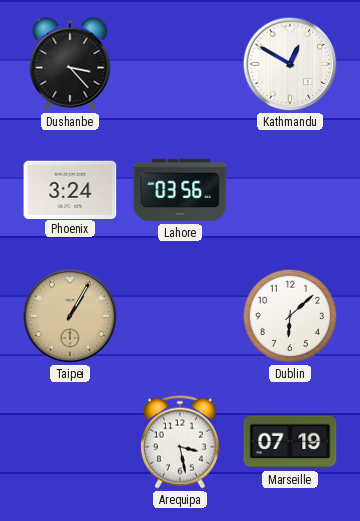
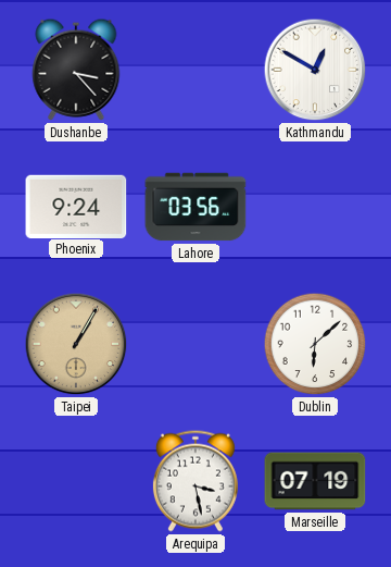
Phoenix: 3:24 -> 9:24 (76, 206)
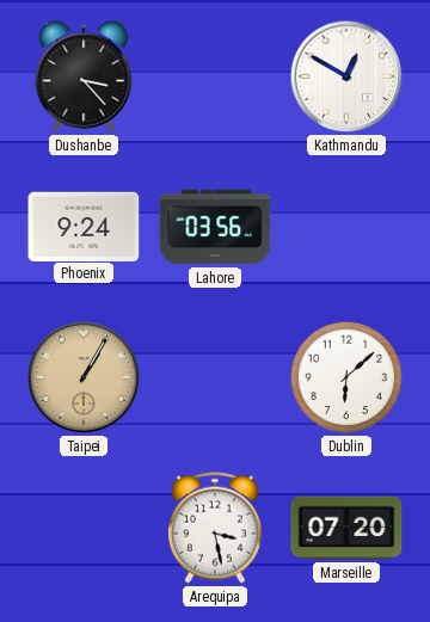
Marseille: 07:19 -> 07:20 (346, 528)
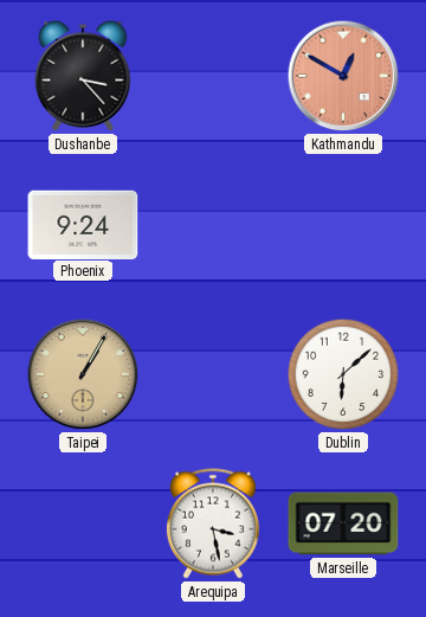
Kathmandu dial: white -> salmon (343, 76)
Lahore: 03:56 -> none (215, 227)
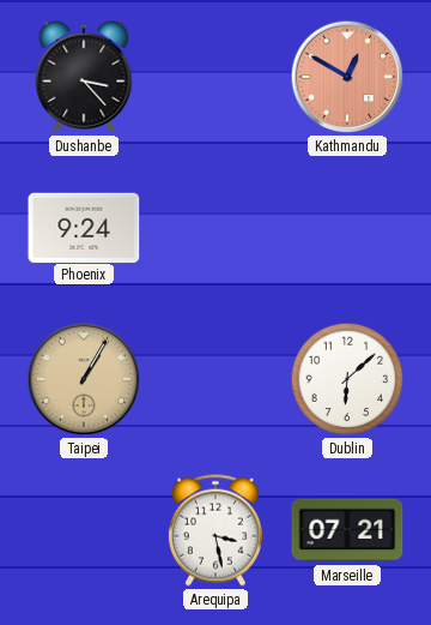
Marseille: 07:20 -> 07:21 (347, 530)
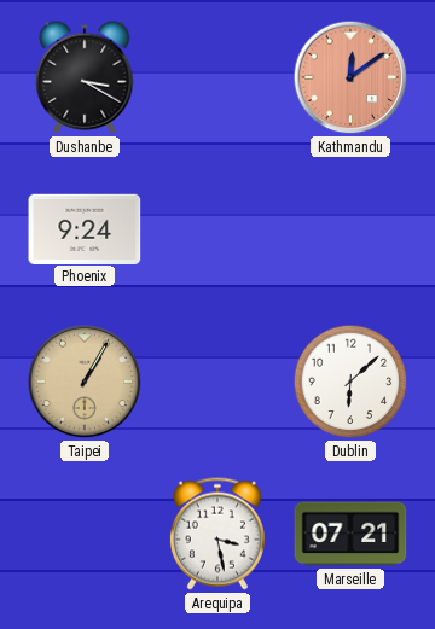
Dushanbe: 3:23 -> 3:20 (85, 77)
Kathmandu: 12:50 -> 12:09 (350, 77)
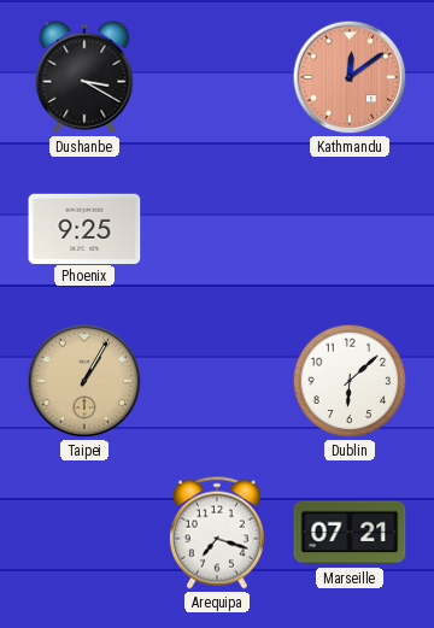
Phoenix: 9:24 -> 9:25 (84, 228)
Arequipa: 3:28 -> 7:18 (217, 533)
